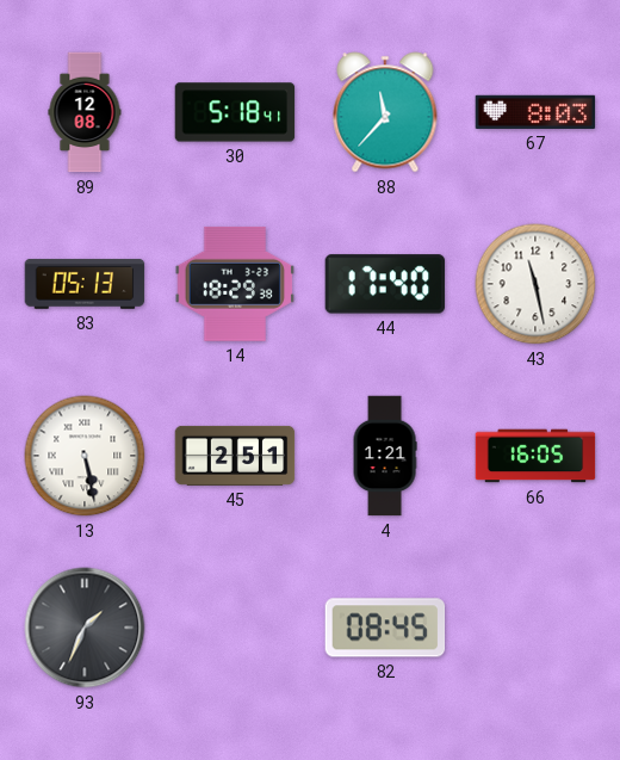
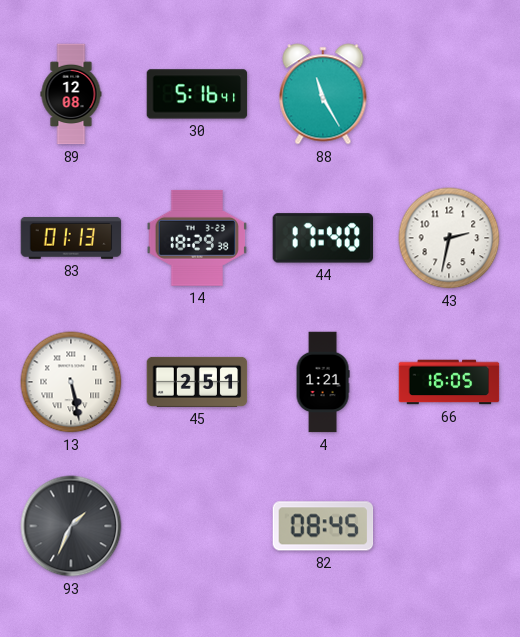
30: 5:18 -> 5:16 (197, 94)
88: 11:37 -> 11:25 (323, 94)
67: 8:03 -> none (535, 112)
83: 05:13 -> 01:13 (71, 238)
43: 11:28 -> 2:32 (449, 238)
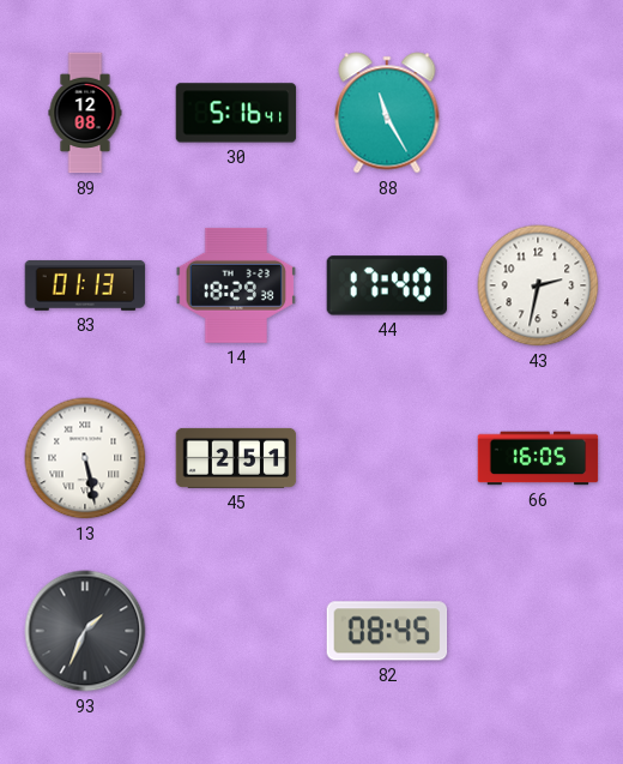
4: 1:21 -> none (323, 382)
